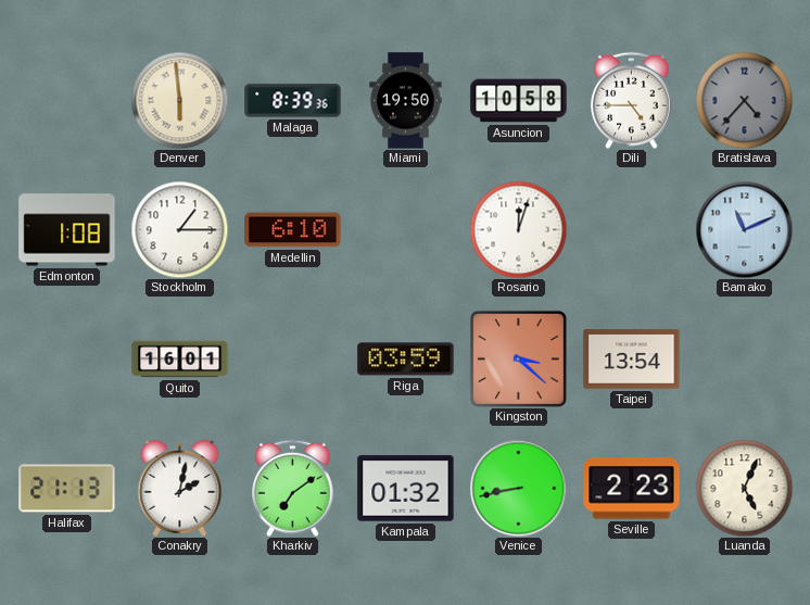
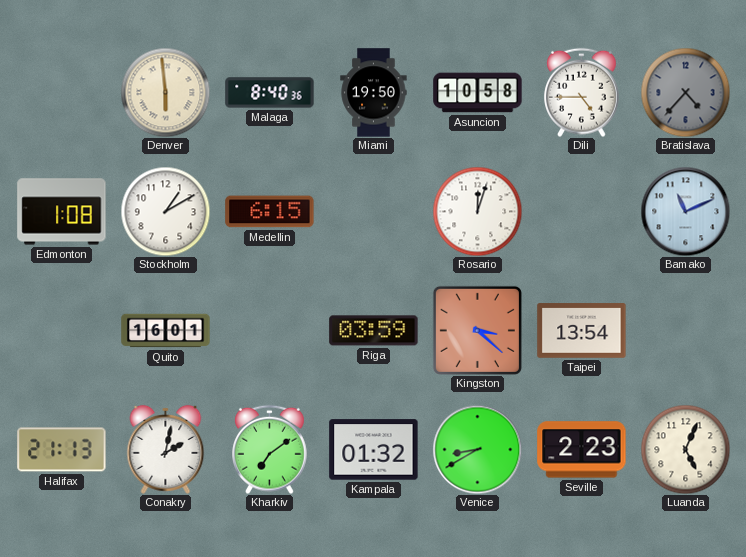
Malaga: 8:39 -> 8:40 (270, 93)
Stockholm: 1:15 -> 1:10 (165, 211)
Medellin: 6:10 -> 6:15 (270, 212)
Venice: 8:43 -> 8:40 (477, 449)
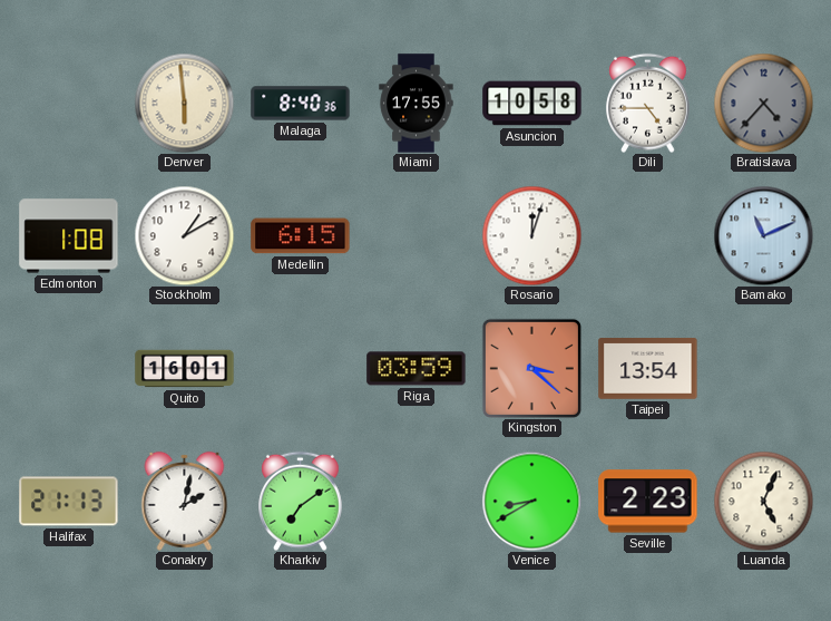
Miami: 19:50 -> 17:55 (417, 104)
Kampala: 01:32 -> none (374, 450)
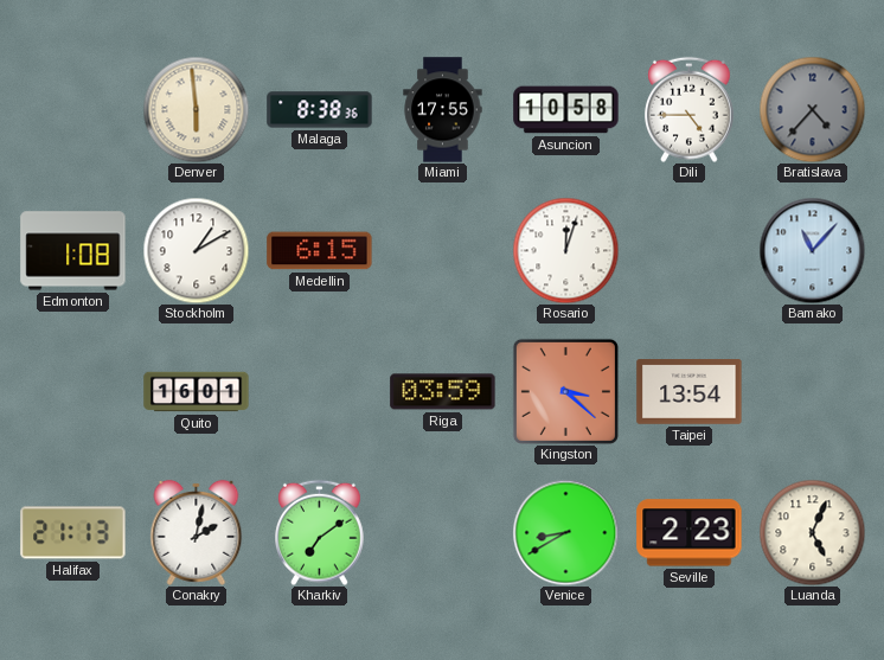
Malaga: 8:40 -> 8:38 (320, 110)
Bamako: 11:11 -> 11:07 (812, 250)
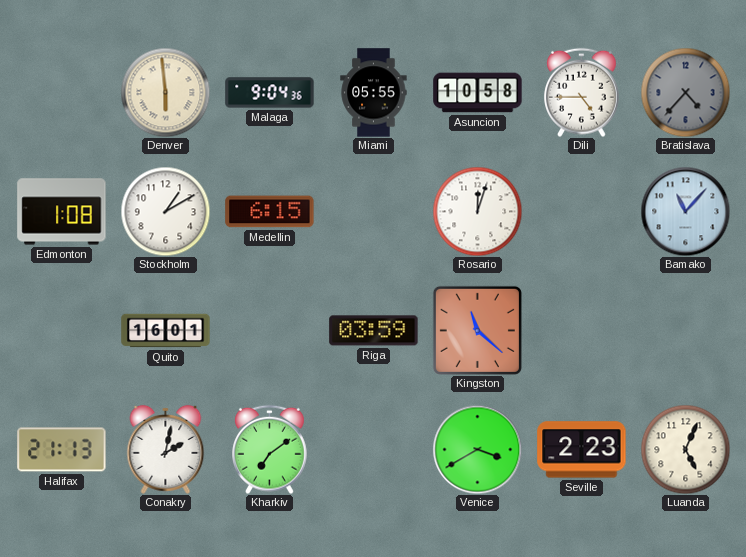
Malaga: 8:38 -> 9:04 (270, 93)
Miami: 17:55 -> 05:55 (374, 93)
Kingston: 3:22 -> 11:22 (477, 330)
Taipei: 13:54 -> none (690, 392)
Venice: 8:40 -> 3:40 (477, 449)
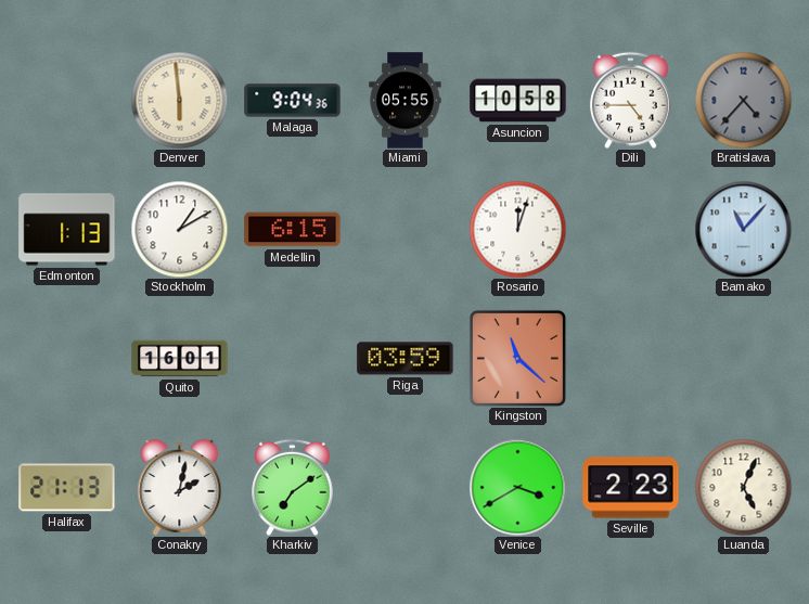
Edmonton: 1:08 -> 1:13 (67, 230)
